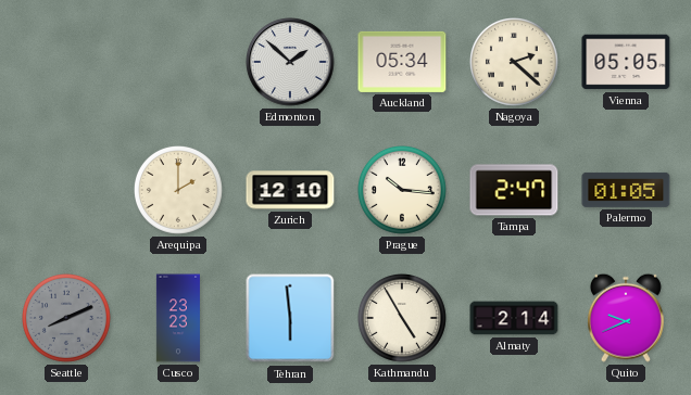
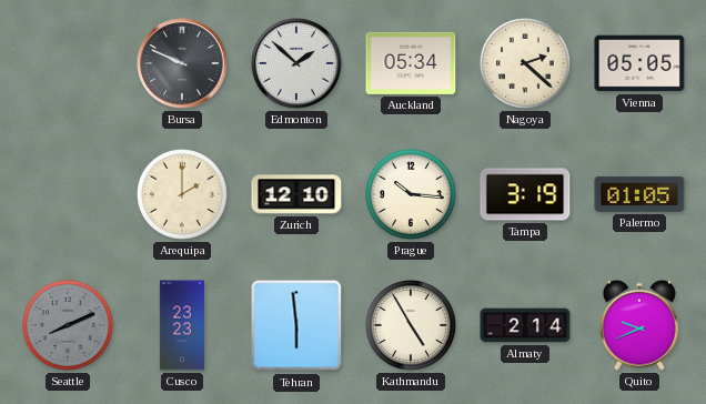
Bursa: none -> 9:49 (182, 63)
Tampa: 2:47 -> 3:19 (525, 194)
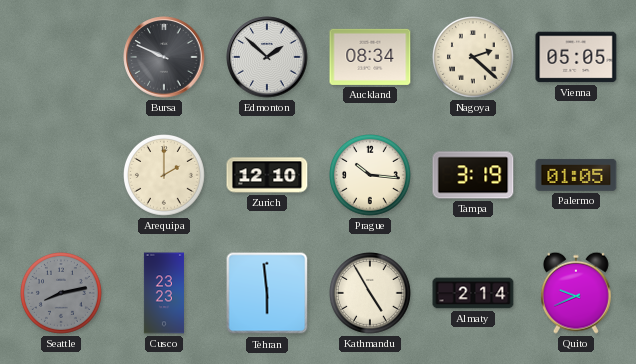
Auckland: 05:34 -> 08:34 (370, 57)
Seattle: 8:11 -> 8:13 (62, 294)
